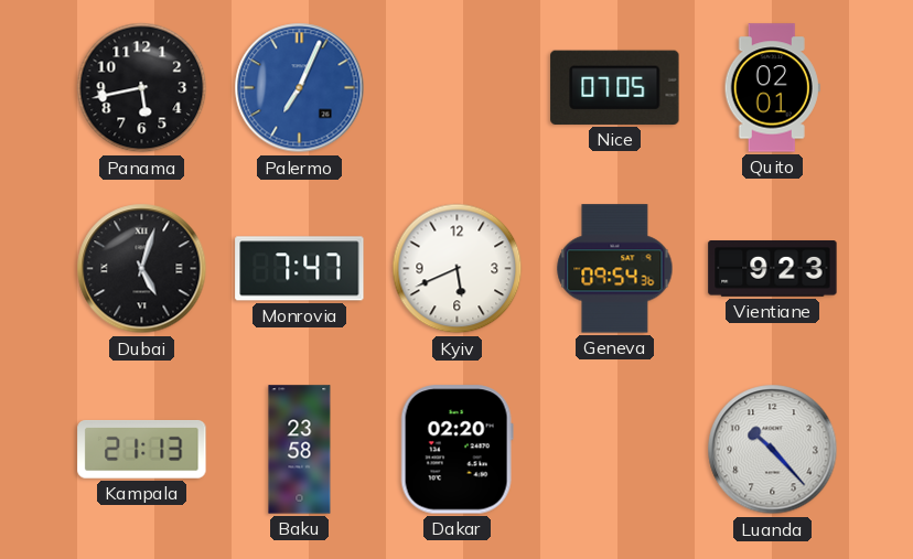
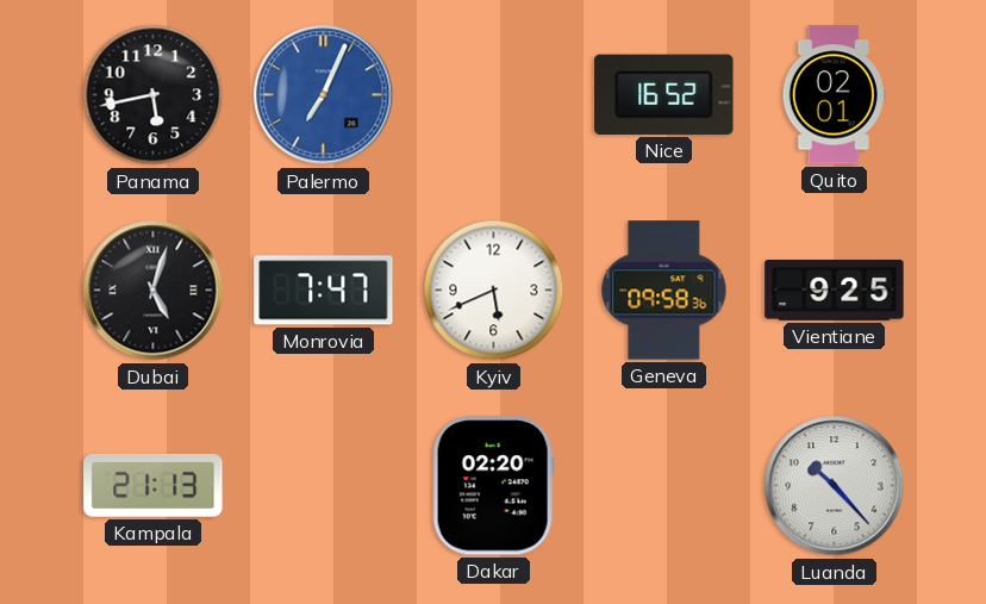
Nice: 07:05 -> 16:52 (664, 94)
Geneva: 09:54 -> 09:58 (664, 291)
Vientiane: 9:23 -> 9:25 (835, 291)
Baku: 23:58 -> none (300, 450)
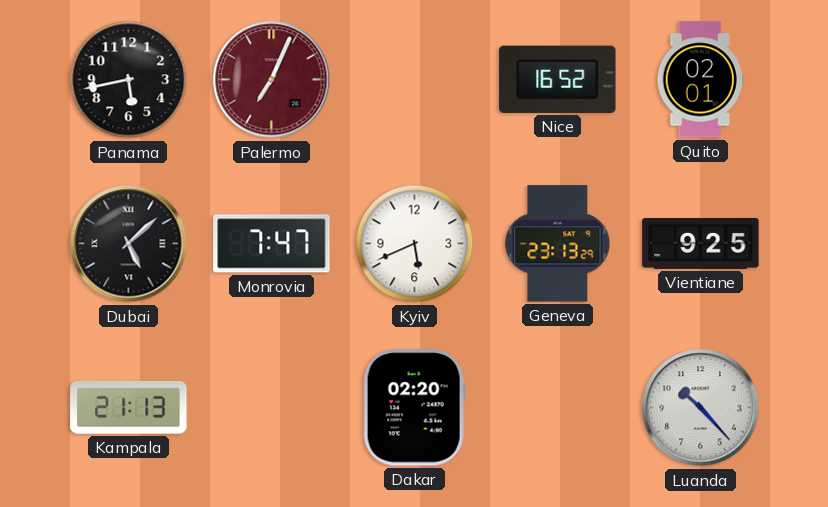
Palermo dial: blue -> burgundy (272, 80)
Dubai: 5:03 -> 5:08 (129, 244)
Geneva: 09:58 -> 23:13 (558, 244)
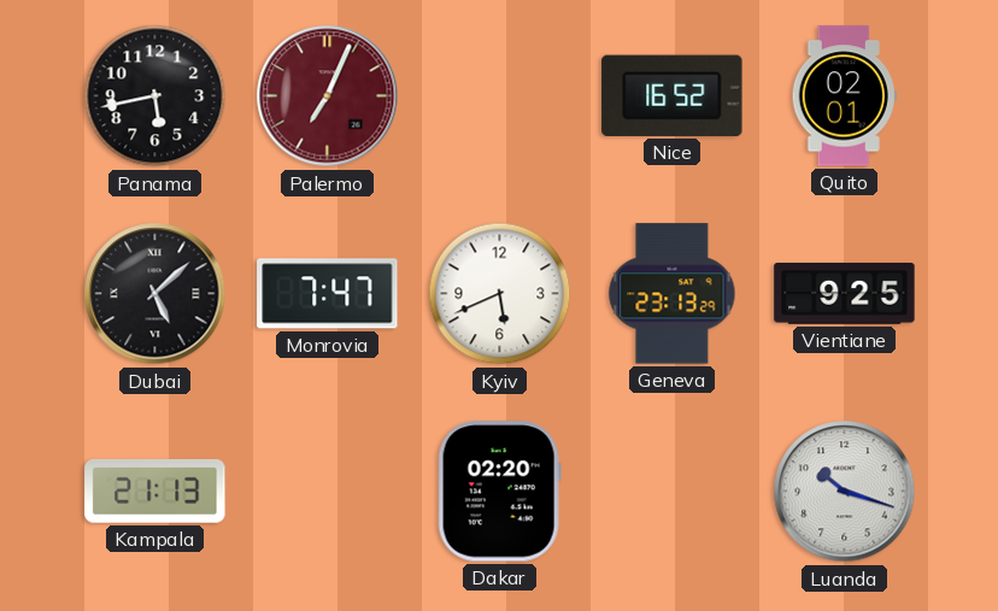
Luanda: 10:23 -> 10:18 (845, 492)
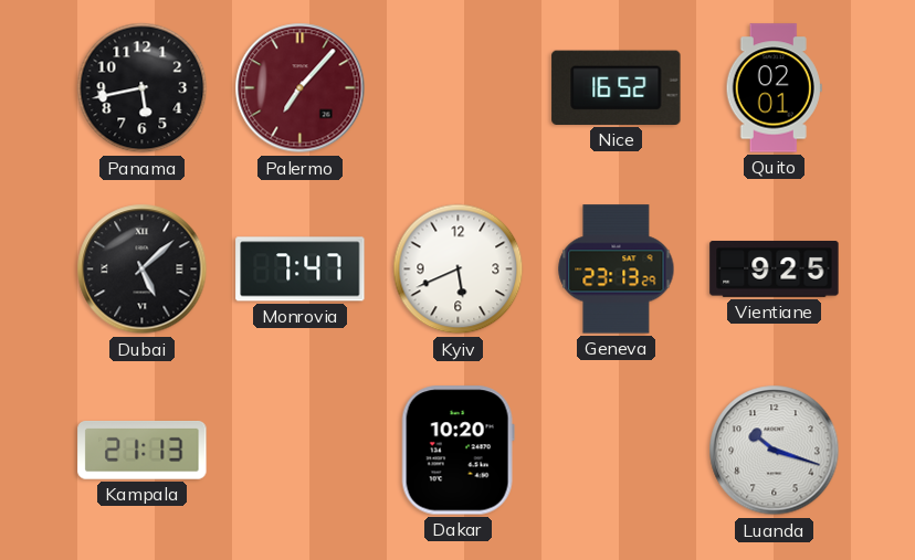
Palermo: 7:04 -> 7:07 (301, 88)
Dakar: 02:20 -> 10:20 (457, 451)
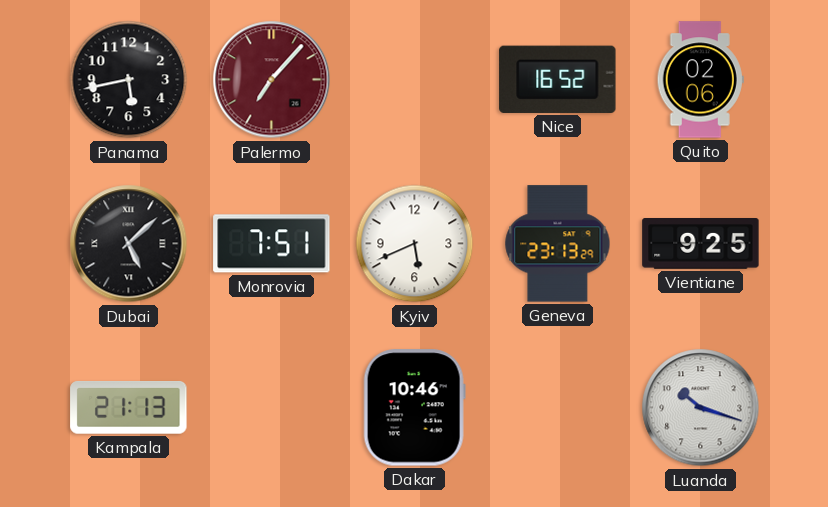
Quito: 02:01 -> 02:06 (700, 80)
Monrovia: 7:47 -> 7:51 (272, 244)
Dakar: 10:20 -> 10:46 (414, 408)
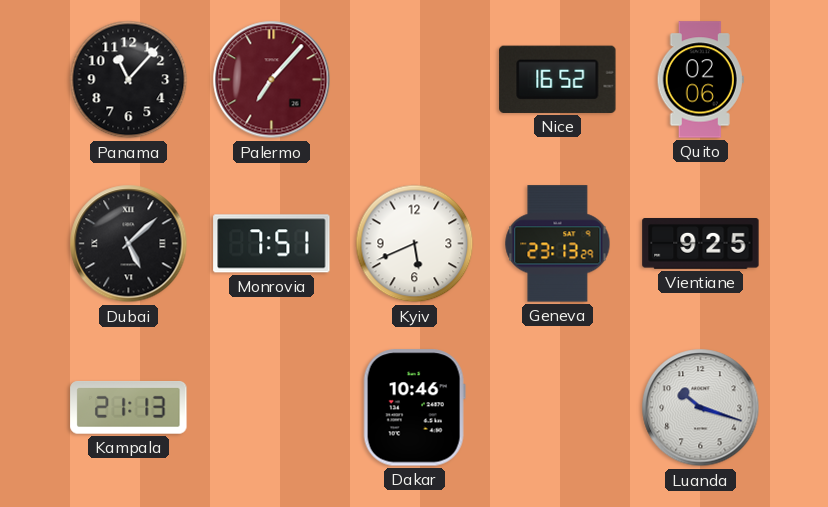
Panama: 5:43 -> 11:07 (129, 80)
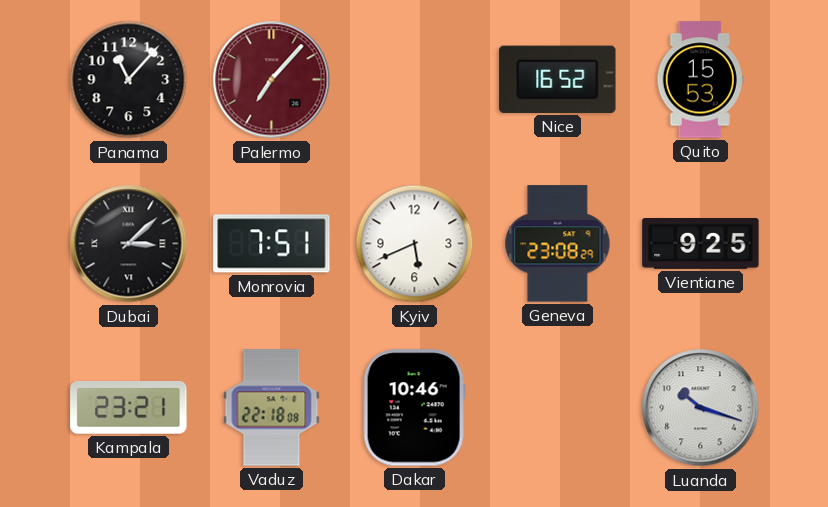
Quito: 02:06 -> 15:53 (700, 80)
Dubai: 5:08 -> 3:08 (129, 244)
Geneva: 23:13 -> 23:08 (558, 244)
Kampala: 21:13 -> 23:21 (129, 407)
Vaduz: none -> 22:18 (272, 408)
